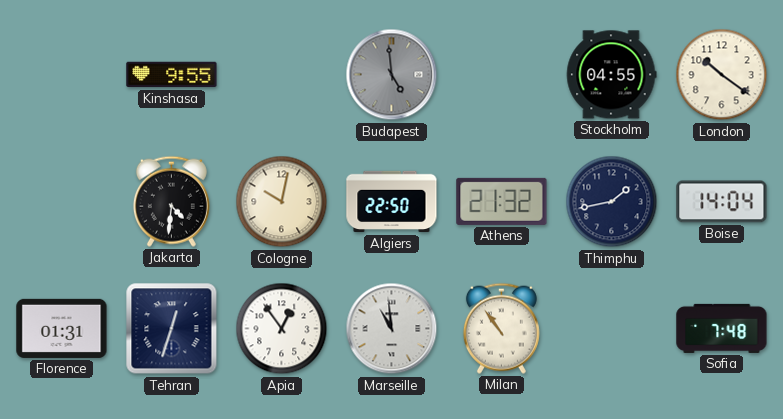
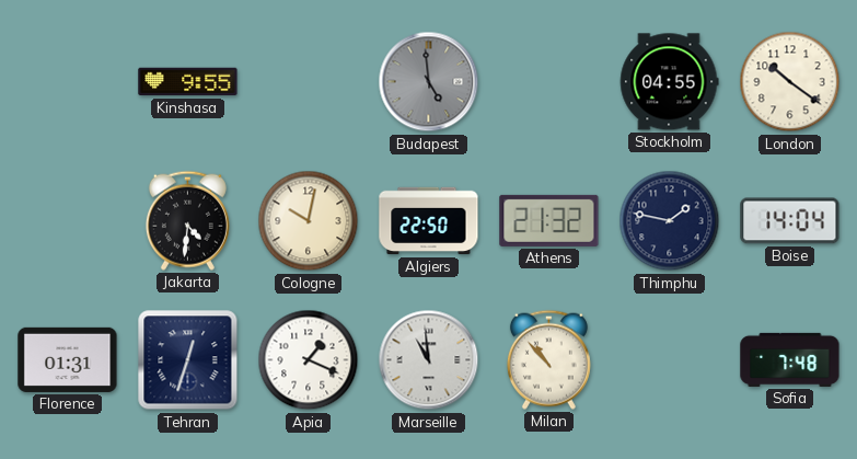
Thimphu: 1:43 -> 1:47 (670, 221)
Apia: 12:54 -> 1:19 (309, 360)
Milan: 10:54 -> 10:53 (548, 359)
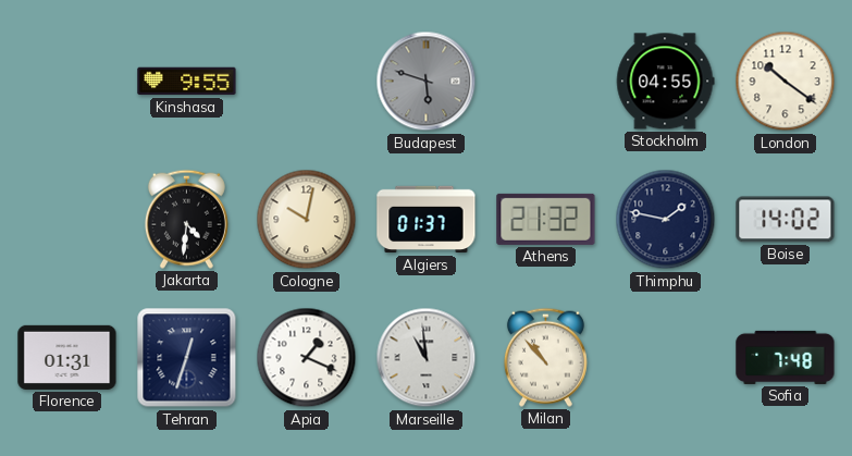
Budapest: 4:59 -> 5:48 (427, 82)
Algiers: 22:50 -> 01:37 (427, 220)
Boise: 14:04 -> 14:02 (786, 220)
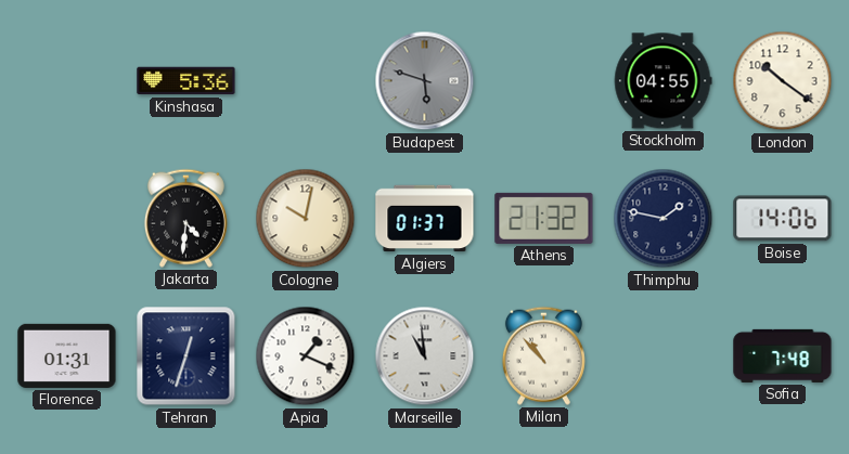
Kinshasa: 9:55 -> 5:36 (186, 81)
Boise: 14:02 -> 14:06 (783, 219)
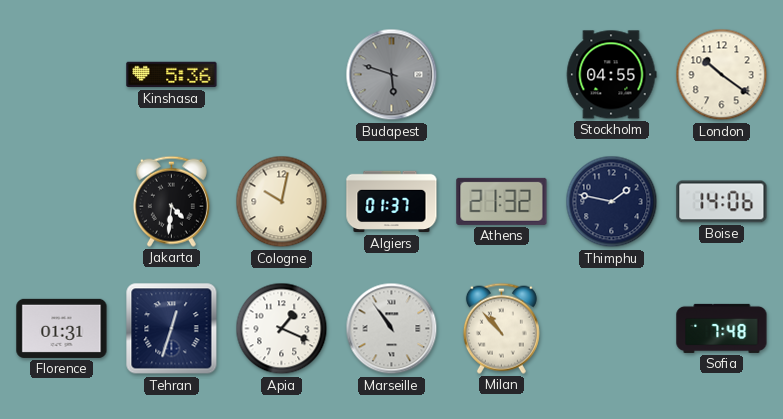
Marseille: 10:59 -> 10:54 (392, 329)
